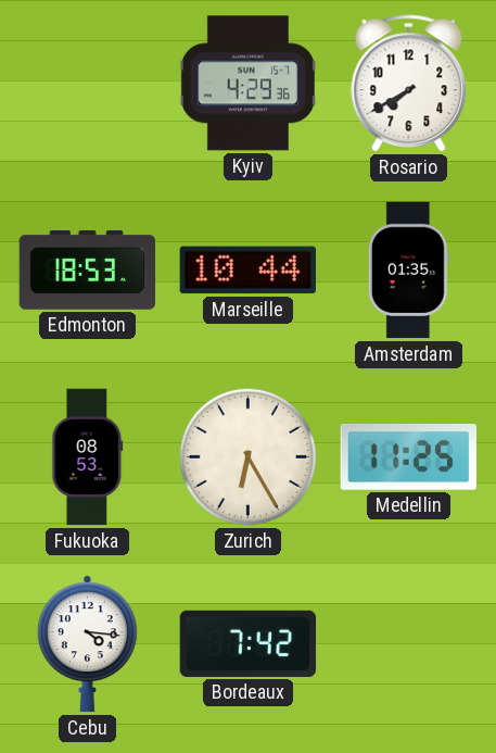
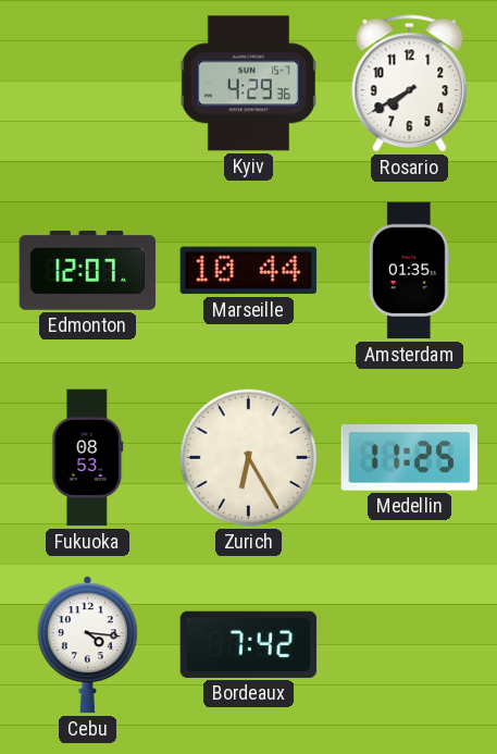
Edmonton: 18:53 -> 12:07 (88, 271)
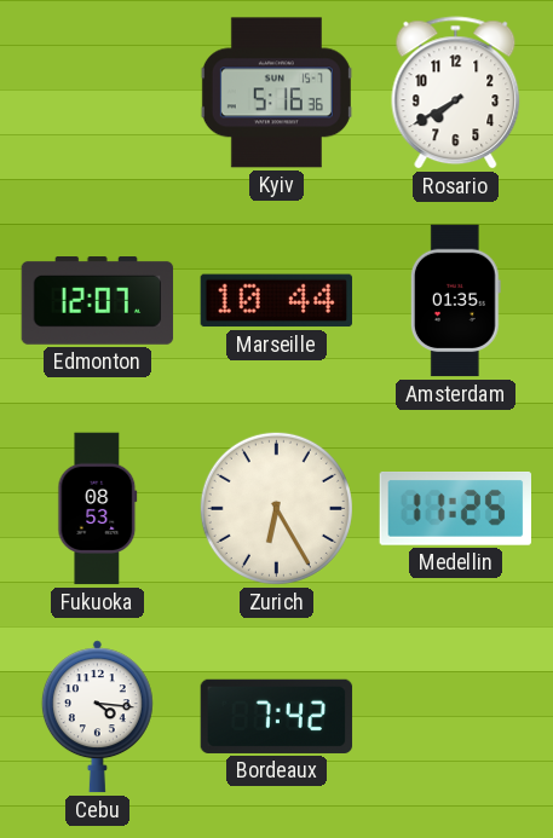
Kyiv: 4:29 -> 5:16 (276, 93)
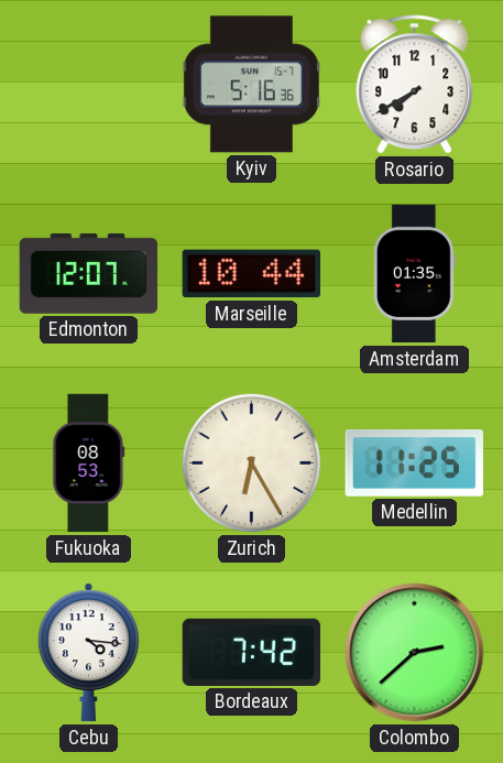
Colombo: none -> 2:38 (415, 653)
